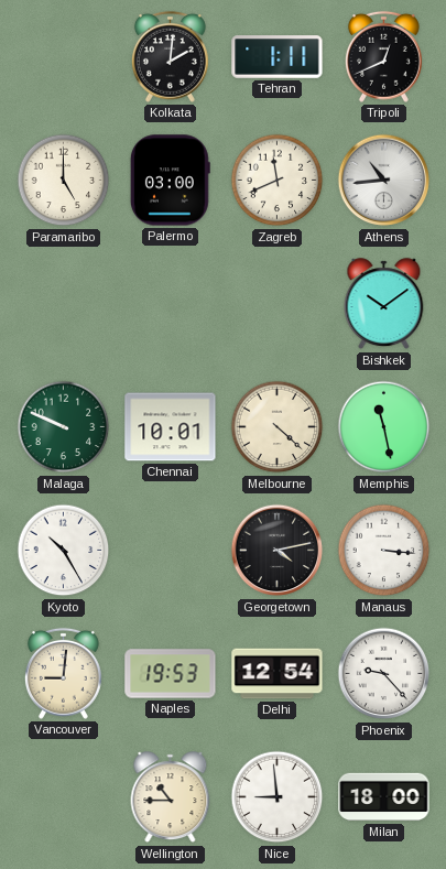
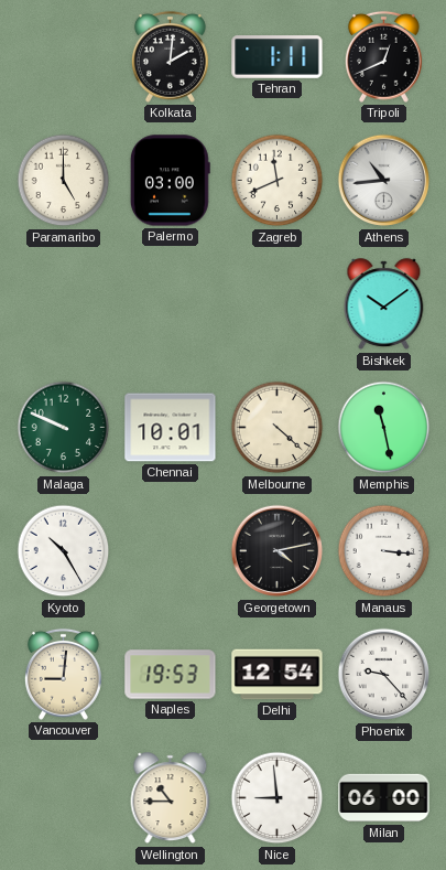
Milan: 18:00 -> 06:00 (384, 798)
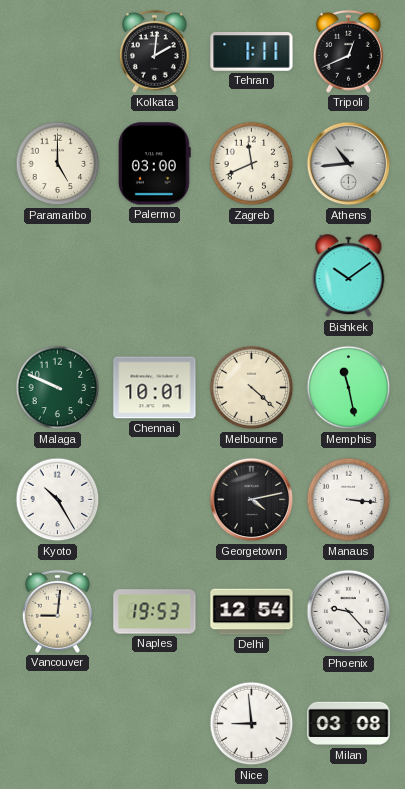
Wellington: 10:45 -> none (171, 798)
Milan: 06:00 -> 03:08 (349, 724)
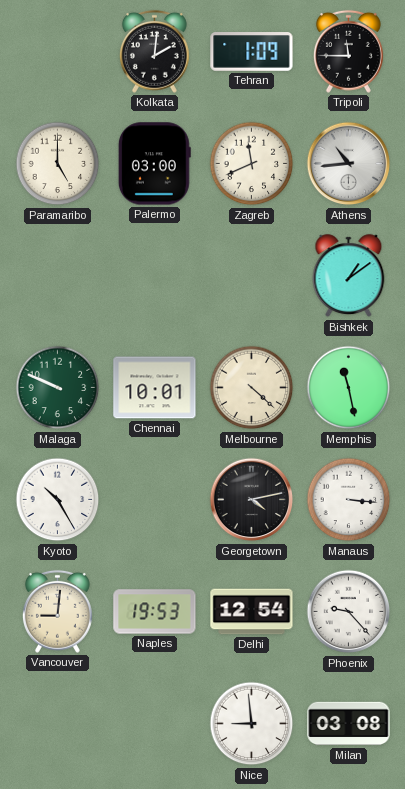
Tehran: 1:11 -> 1:09 (252, 52)
Tripoli: 12:41 -> 11:45 (348, 51)
Bishkek: 10:09 -> 1:09 (349, 276)
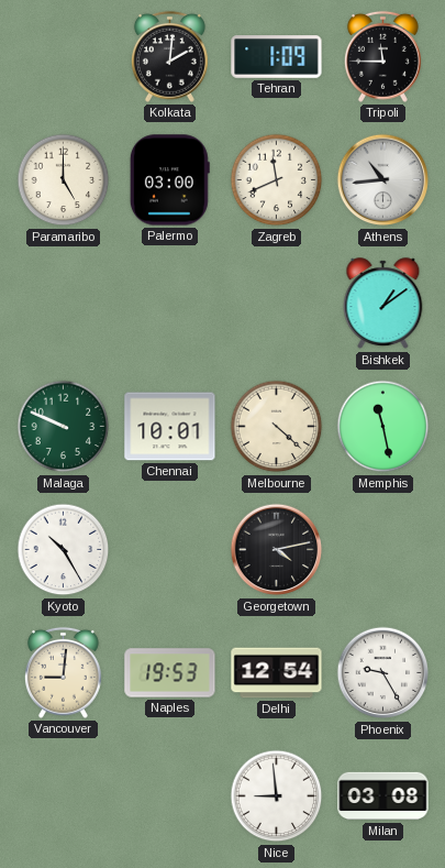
Manaus: 3:16 -> none (349, 500)
Phoenix: 9:23 -> 9:25 (383, 673)
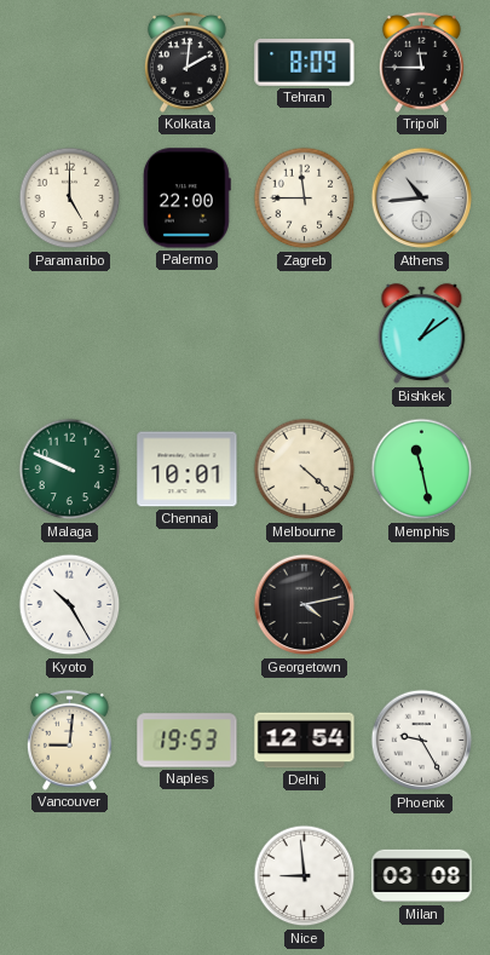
Tehran: 1:09 -> 8:09 (305, 63)
Palermo: 03:00 -> 22:00 (186, 199)
Zagreb: 11:41 -> 11:45 (305, 199)
